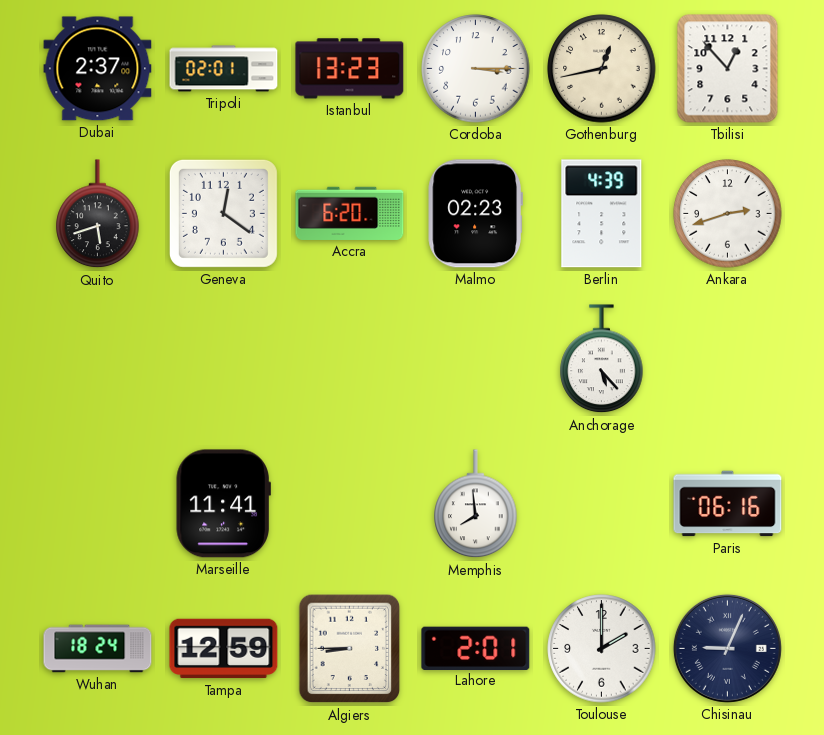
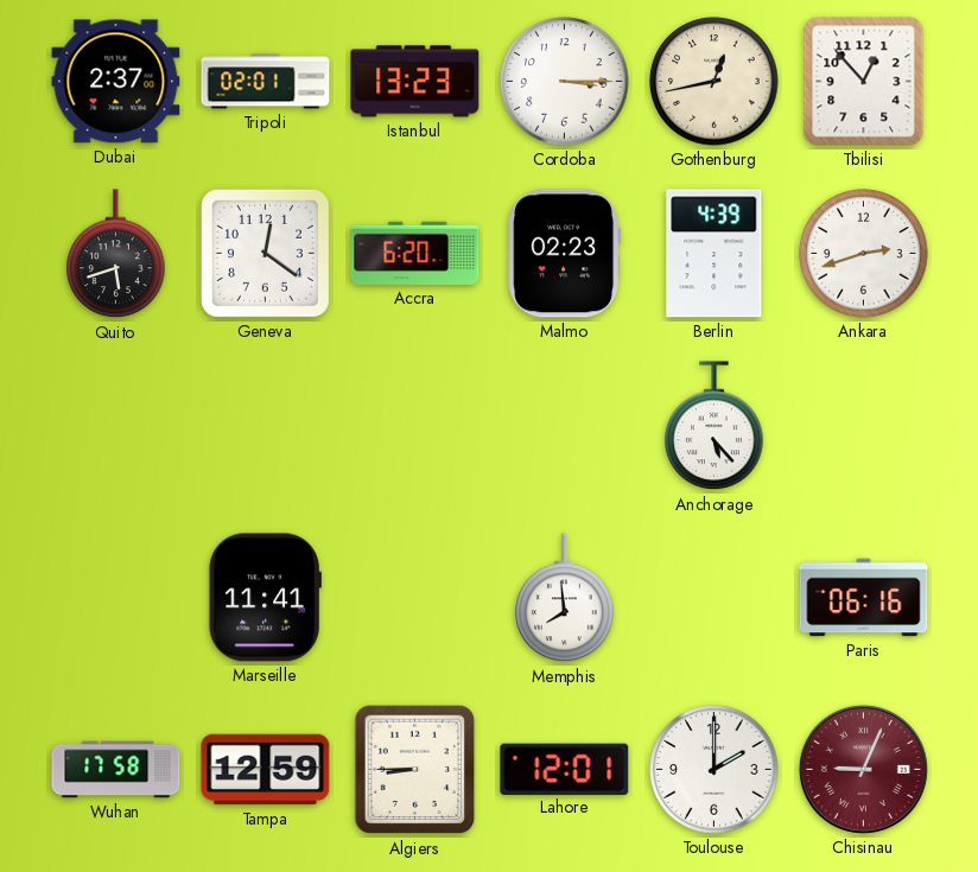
Wuhan: 18:24 -> 17:58 (116, 770)
Lahore: 2:01 -> 12:01 (565, 769)
Chisinau dial: navy -> burgundy (863, 769)
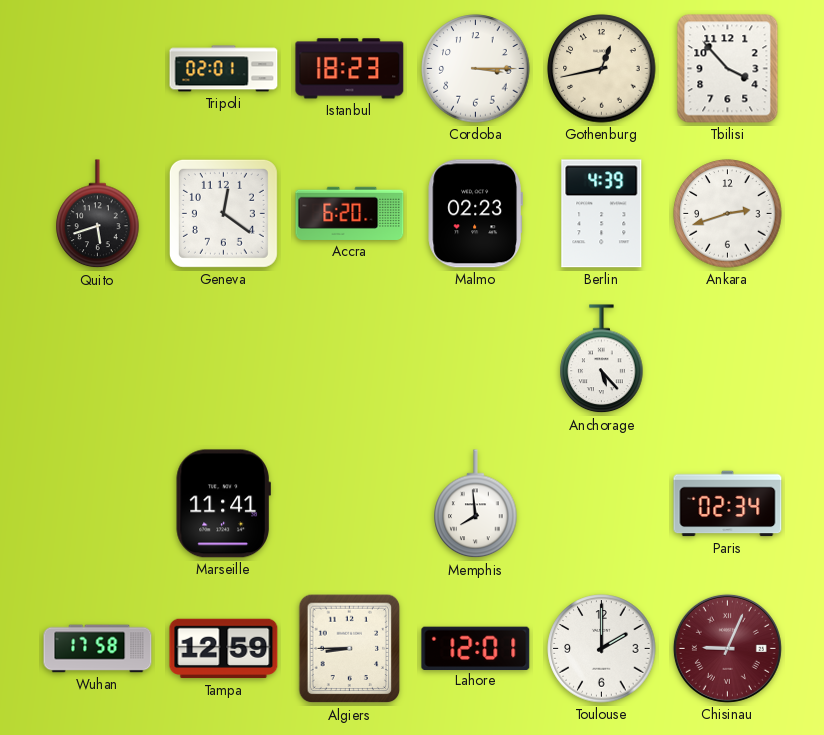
Dubai: 2:37 -> none (116, 82)
Istanbul: 13:23 -> 18:23 (350, 69)
Tbilisi: 12:53 -> 3:53 (728, 69)
Paris: 06:16 -> 02:34 (728, 504)
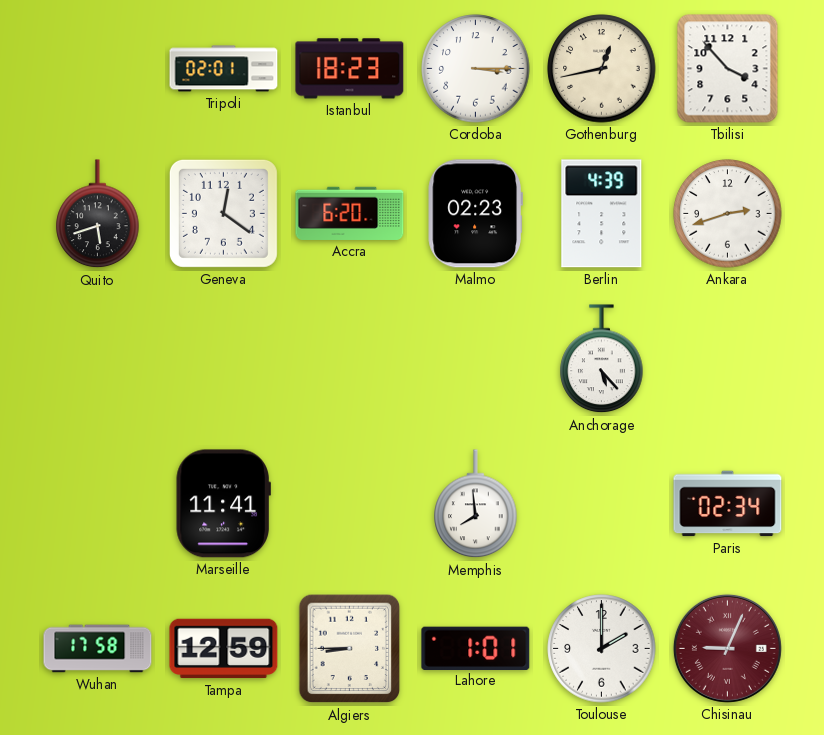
Lahore: 12:01 -> 1:01 (476, 648)
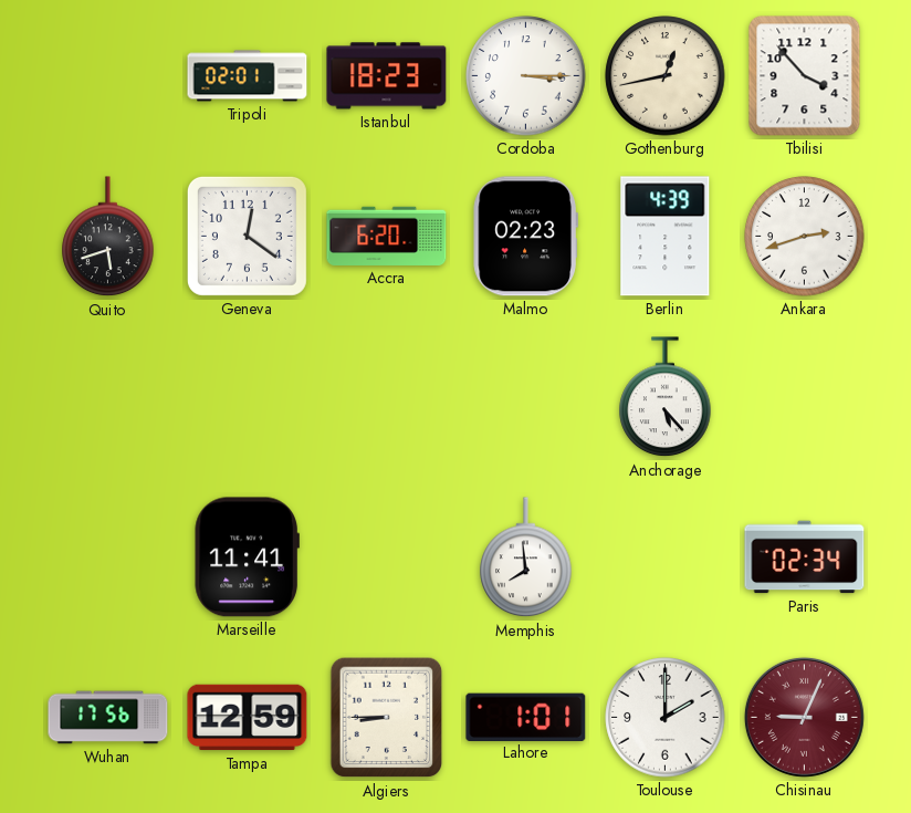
Wuhan: 17:58 -> 17:56 (108, 718)
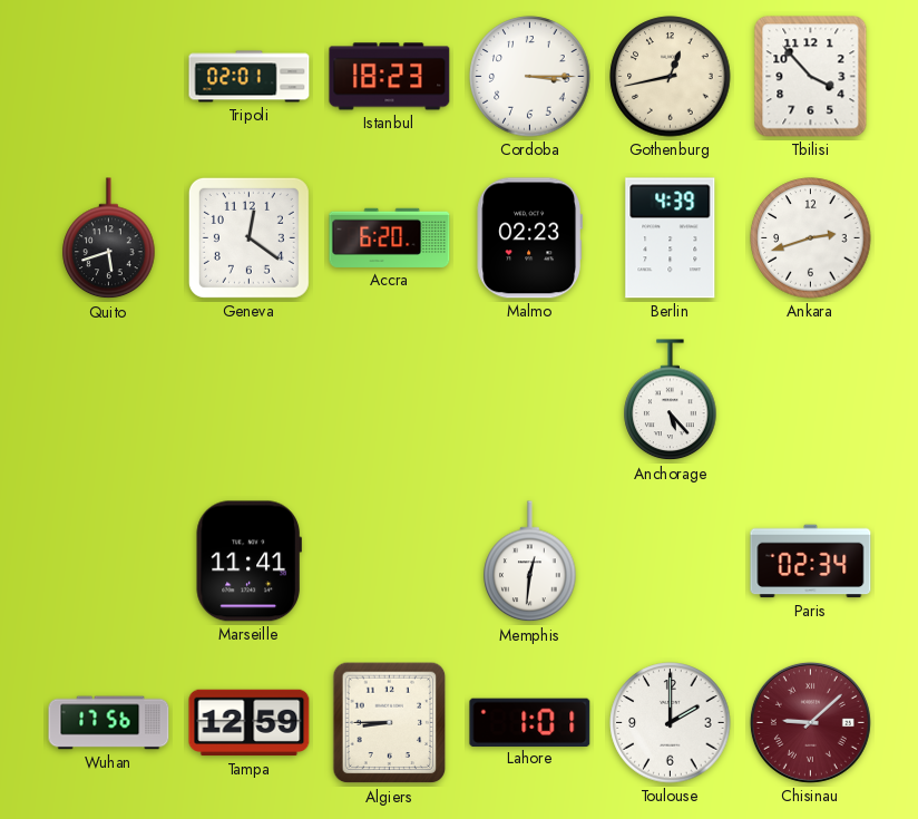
Memphis: 7:59 -> 12:31 (530, 562)
Chisinau: 9:04 -> 9:08 (810, 722)
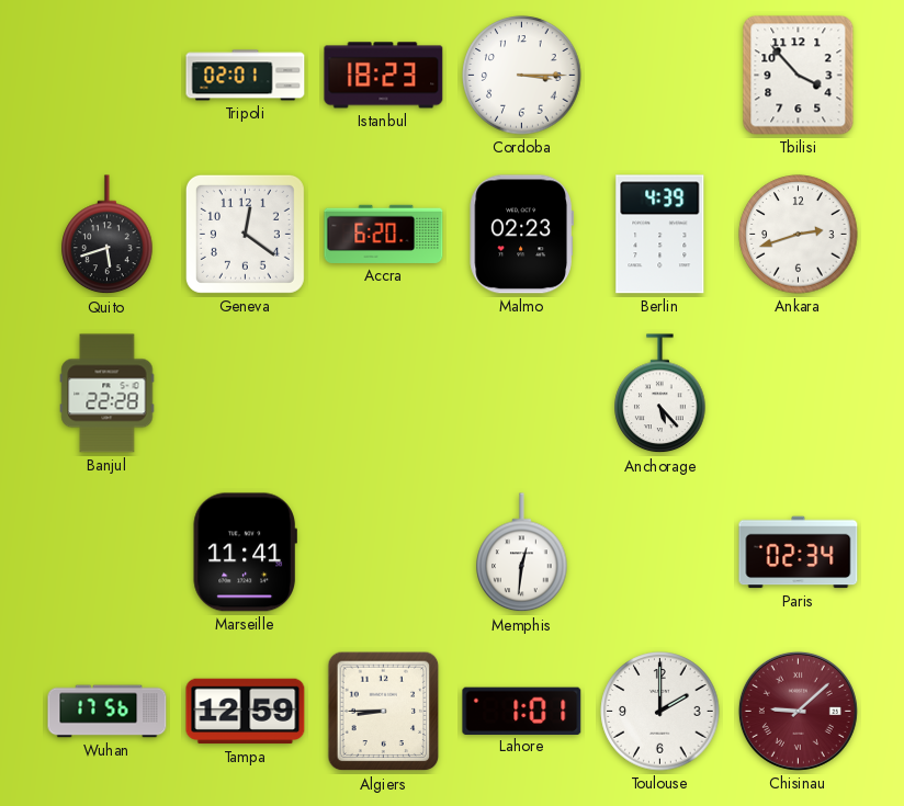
Gothenburg: 12:43 -> none (671, 77)
Banjul: none -> 22:28 (108, 394)
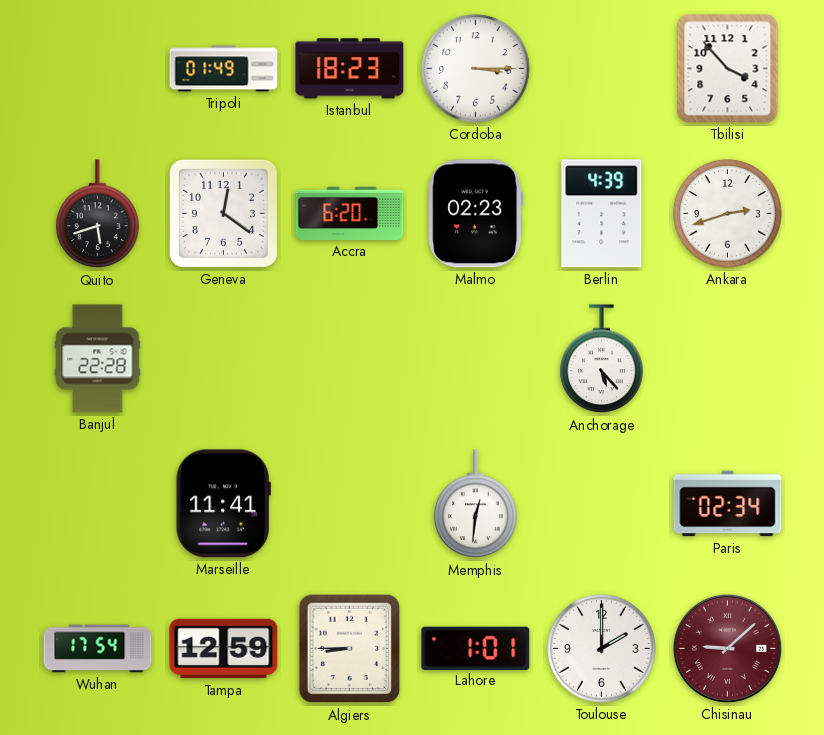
Tripoli: 02:01 -> 01:49 (224, 69)
Wuhan: 17:56 -> 17:54 (98, 649)
